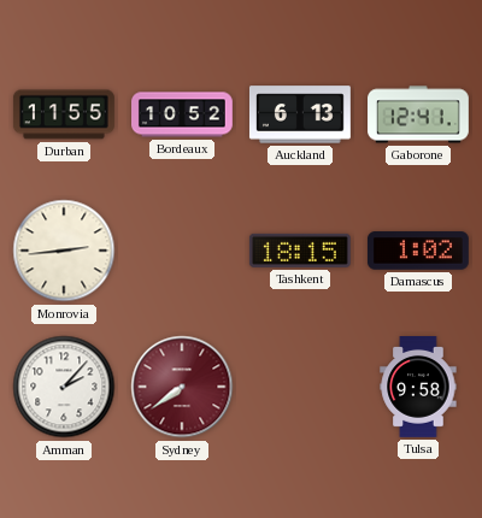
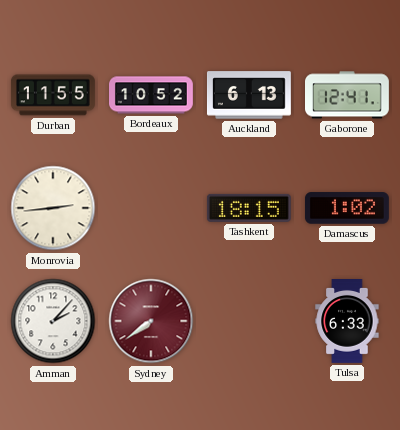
Tulsa: 9:58 -> 6:33 (347, 322)
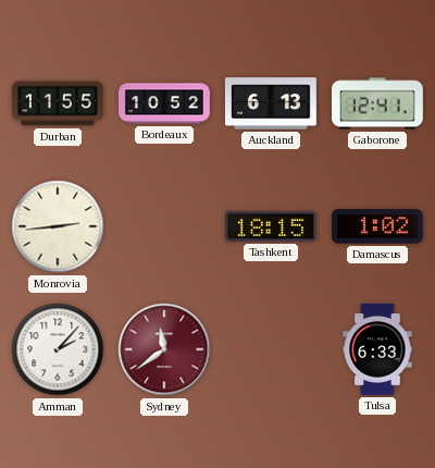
Sydney: 7:39 -> 11:39 (164, 349)
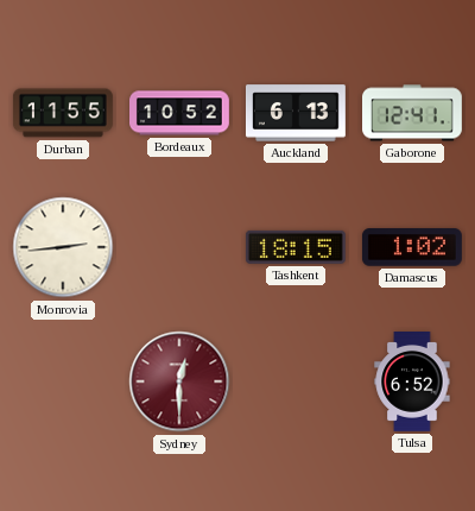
Amman: 2:07 -> none (58, 349)
Sydney: 11:39 -> 12:30 (179, 381)
Tulsa: 6:33 -> 6:52 (412, 383)
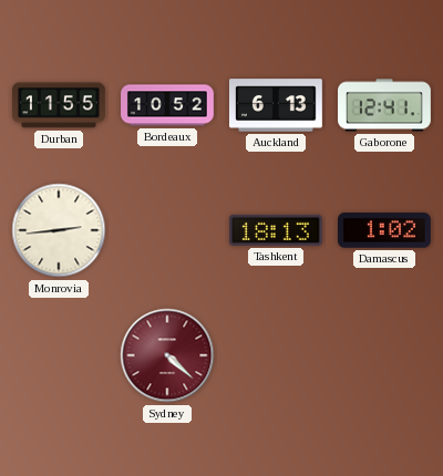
Tashkent: 18:15 -> 18:13 (276, 230)
Sydney: 12:30 -> 4:22 (167, 355)
Tulsa: 6:52 -> none (412, 383)
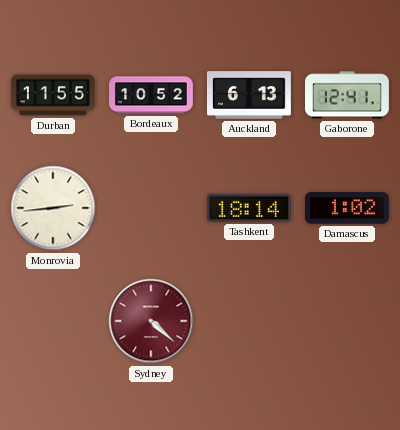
Tashkent: 18:13 -> 18:14 (249, 208)
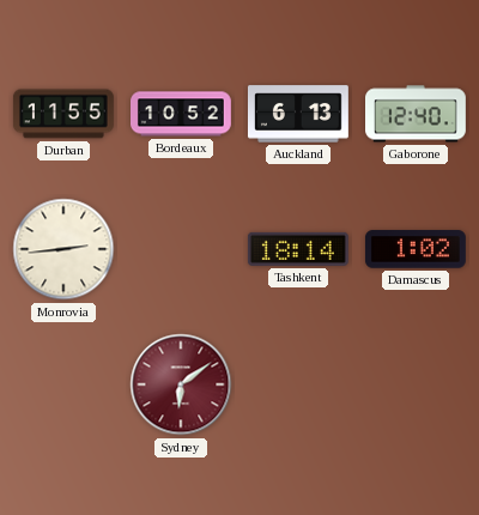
Gaborone: 12:41 -> 12:40 (417, 114)
Sydney: 4:22 -> 6:09 (181, 384)
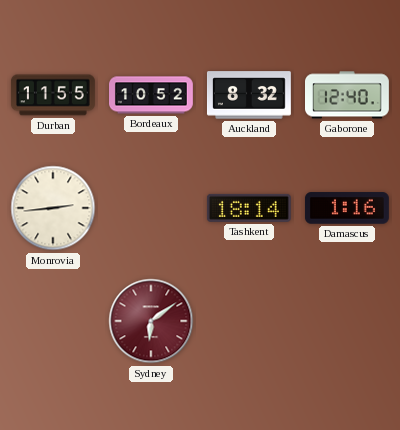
Auckland: 6:13 -> 8:32 (249, 95)
Damascus: 1:02 -> 1:16 (347, 208)
